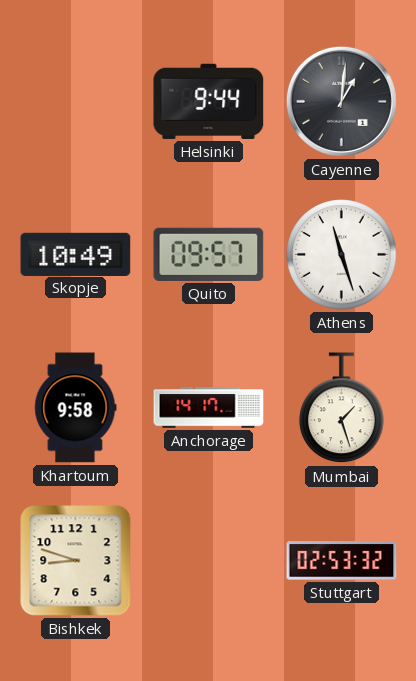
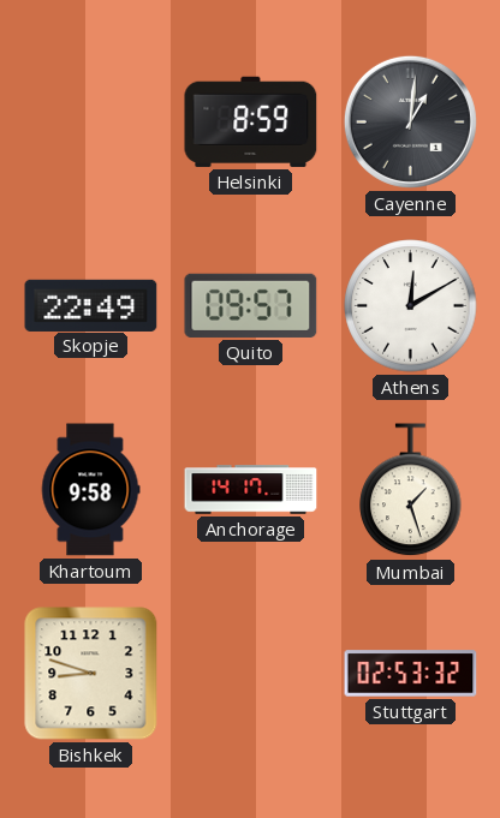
Helsinki: 9:44 -> 8:59 (251, 121)
Skopje: 10:49 -> 22:49 (91, 305)
Athens: 11:27 -> 12:10 (411, 306)
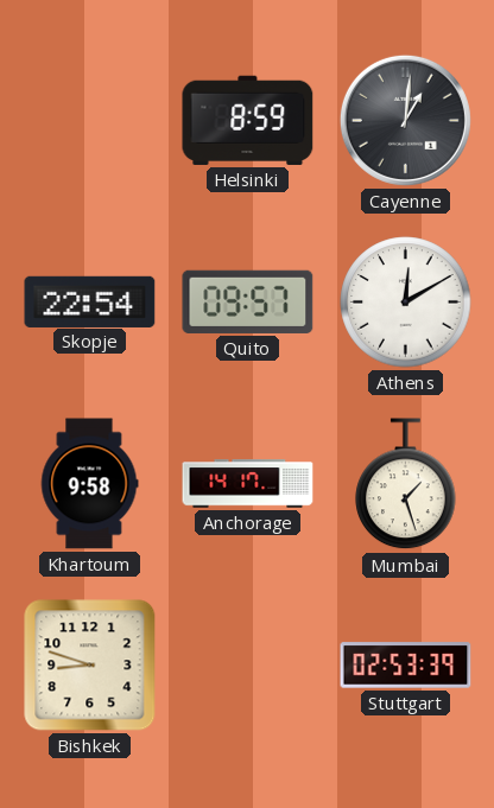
Skopje: 22:49 -> 22:54 (90, 301)
Stuttgart: 02:53:32 -> 02:53:39 (406, 666)
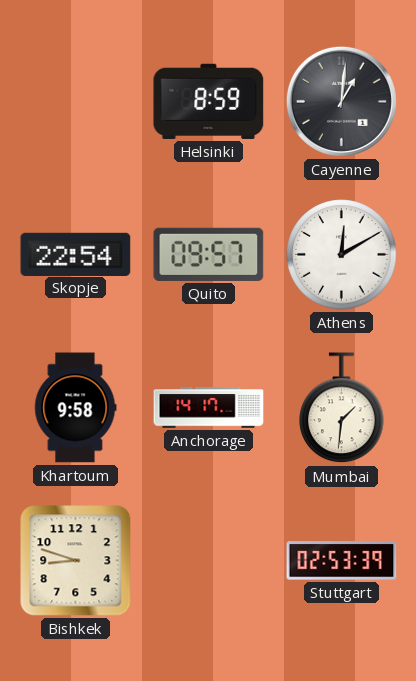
Mumbai: 1:27 -> 1:31 (342, 408)
